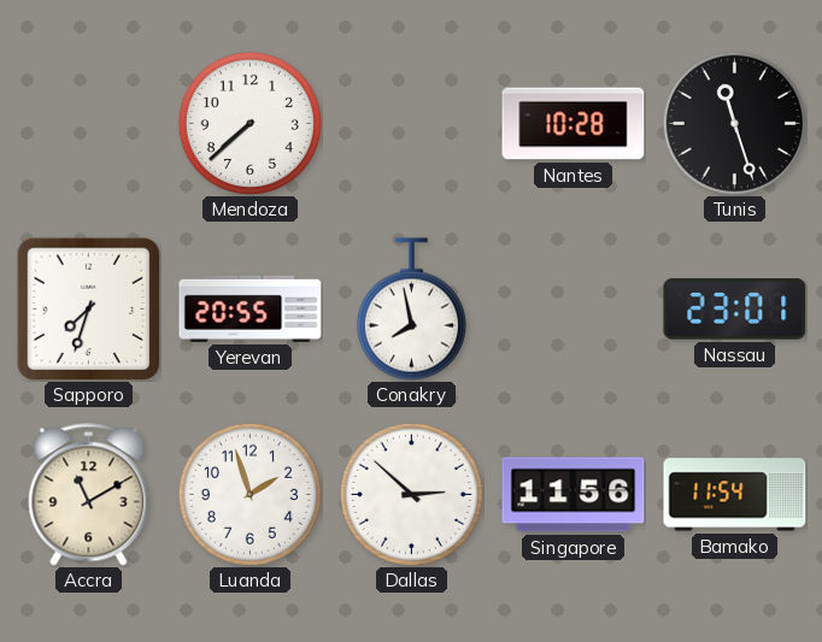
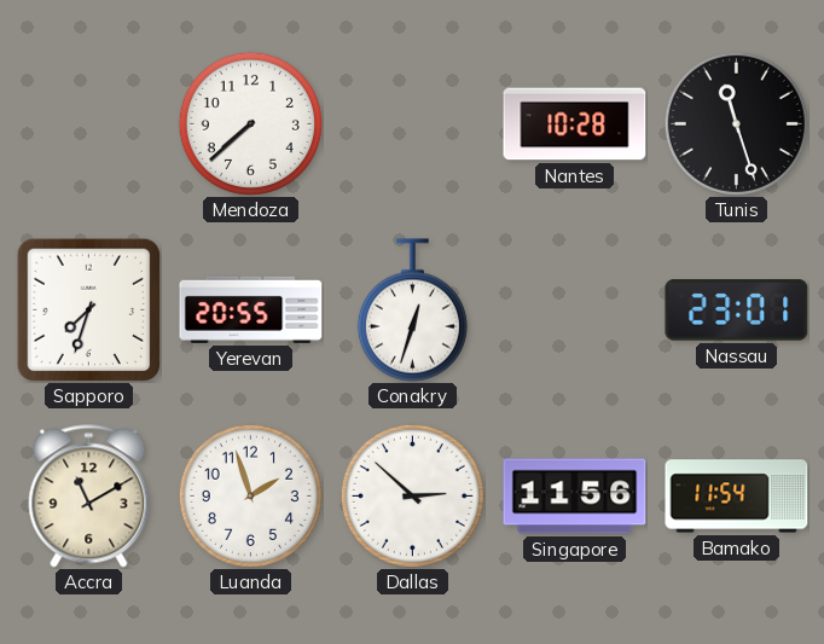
Conakry: 7:58 -> 12:33 (412, 311)
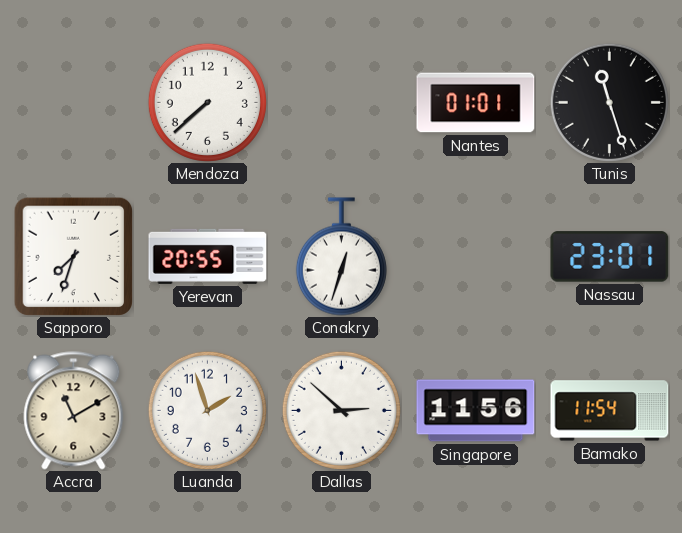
Nantes: 10:28 -> 01:01 (476, 103)
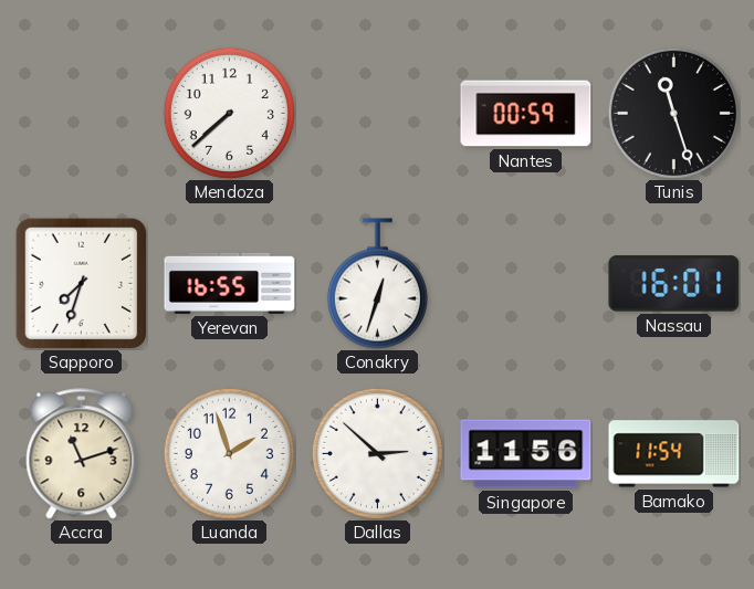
Nantes: 01:01 -> 00:59 (526, 114)
Yerevan: 20:55 -> 16:55 (230, 283)
Nassau: 23:01 -> 16:01 (674, 284)
Accra: 11:10 -> 11:12 (82, 454)
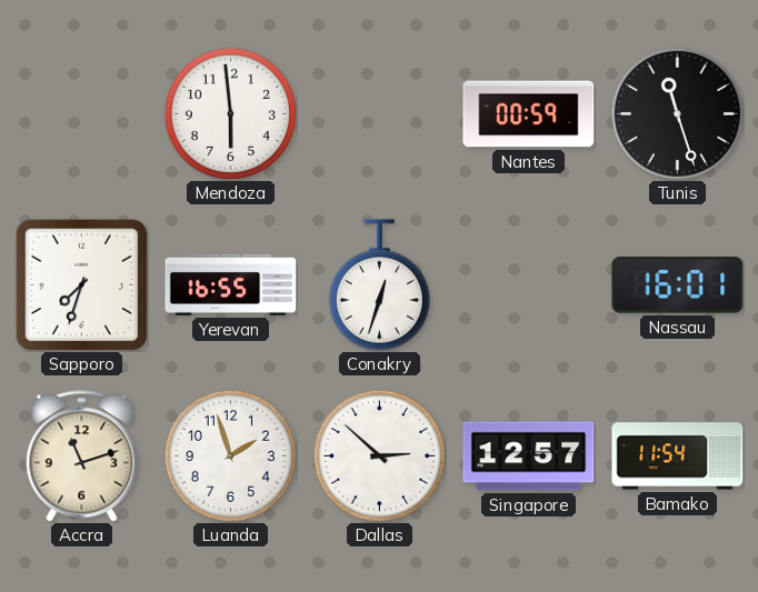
Mendoza: 7:38 -> 5:59 (230, 113)
Singapore: 11:56 -> 12:57 (529, 456)
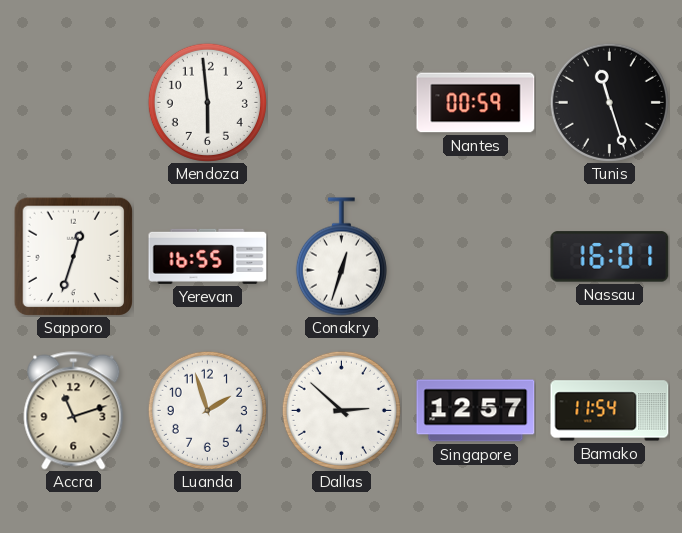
Sapporo: 7:33 -> 12:33 (73, 256)
